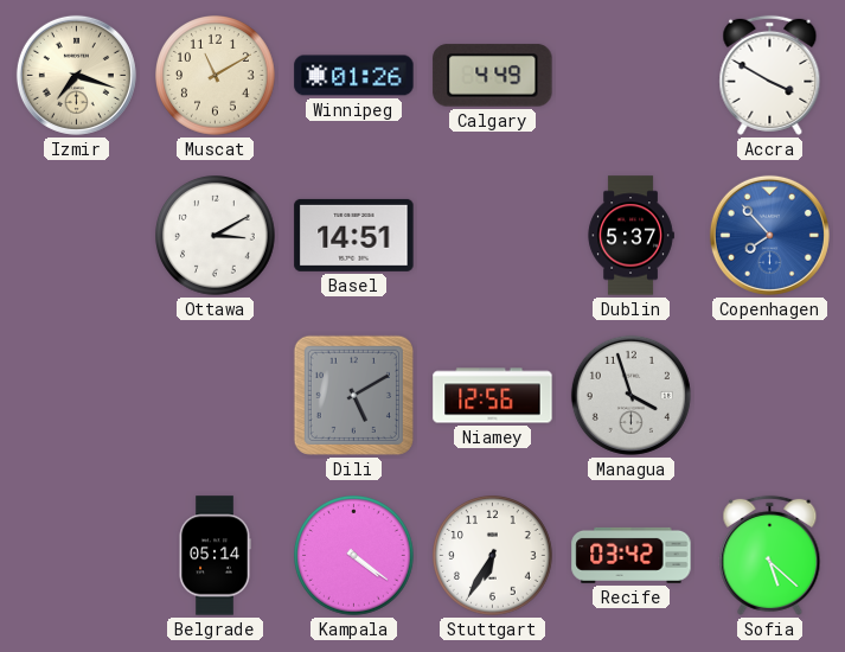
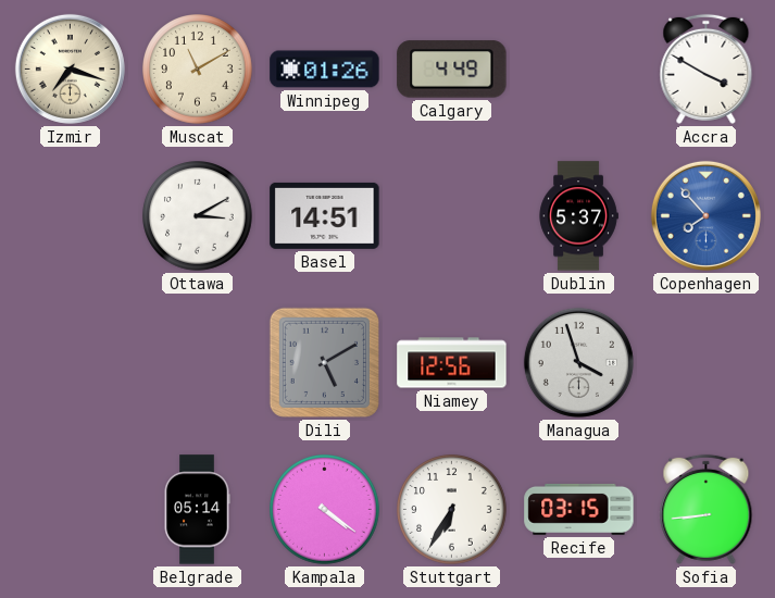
Recife: 03:42 -> 03:15 (579, 509)
Sofia: 5:22 -> 8:44 (707, 509)
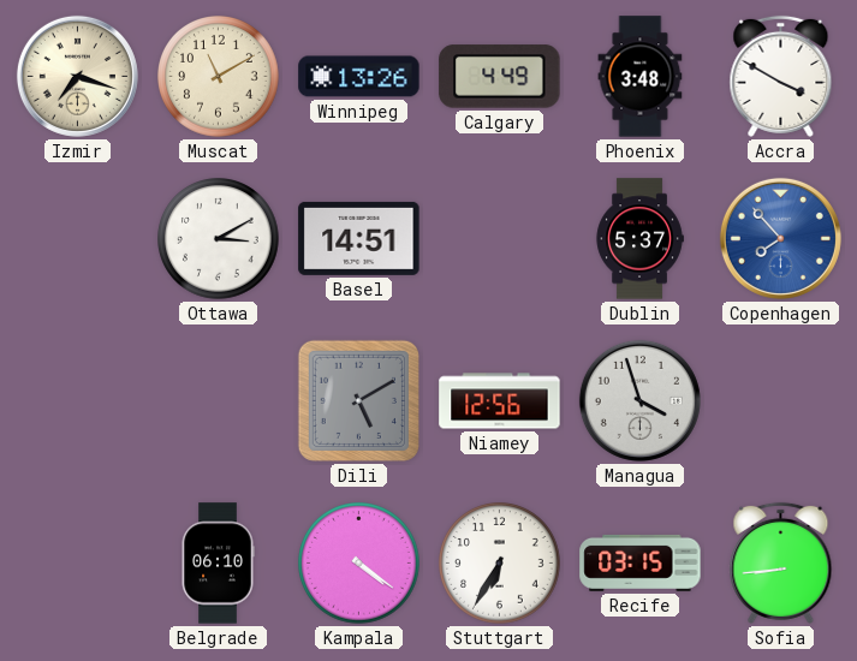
Winnipeg: 01:26 -> 13:26 (359, 77)
Phoenix: none -> 3:48 (641, 77)
Belgrade: 05:14 -> 06:10 (218, 564)
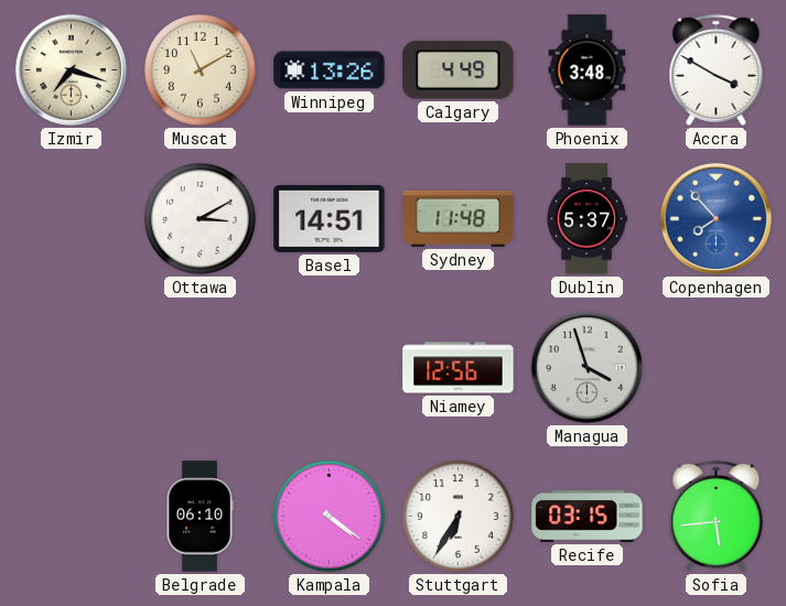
Sydney: none -> 11:48 (459, 218)
Dili: 5:10 -> none (358, 400)
Sofia: 8:44 -> 5:44 (717, 516)
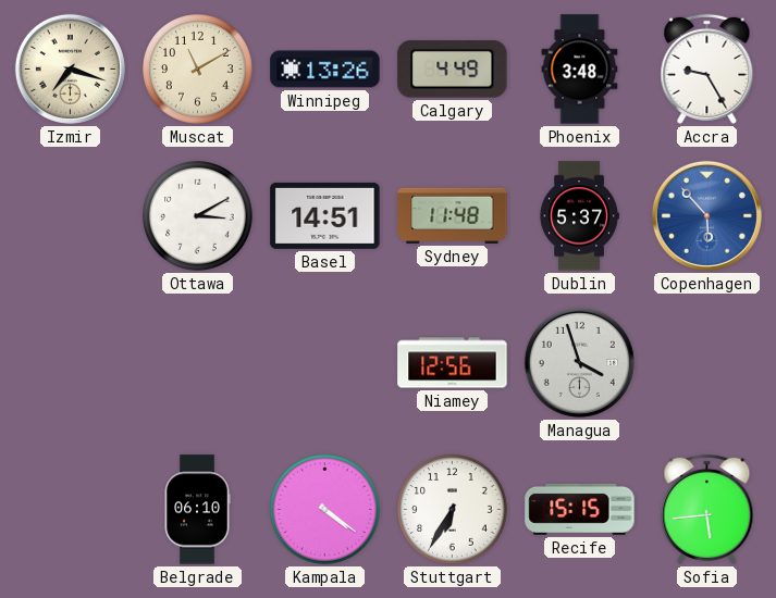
Accra: 3:50 -> 9:25 (707, 68)
Copenhagen: 7:53 -> 5:53 (706, 215)
Recife: 03:15 -> 15:15 (580, 509)
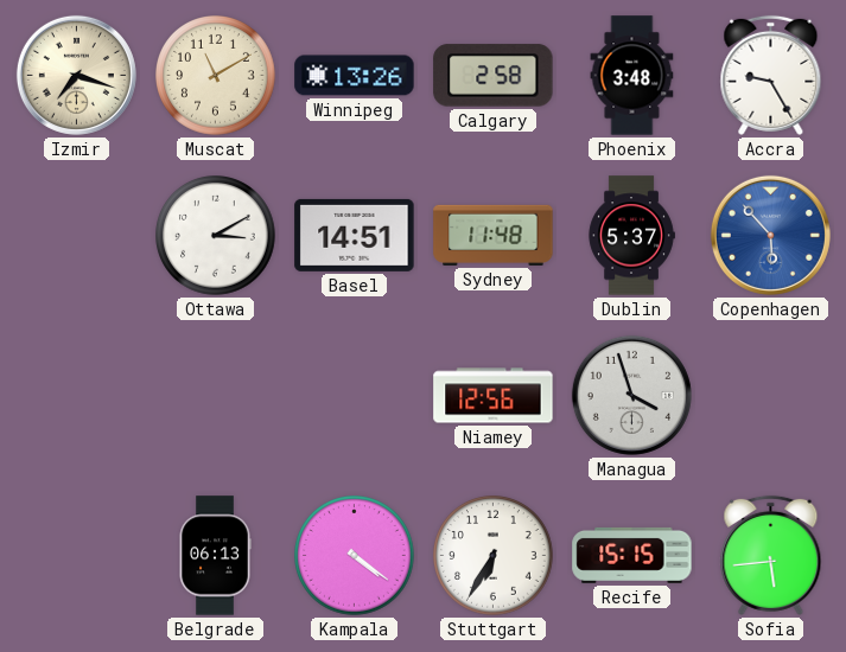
Calgary: 4:49 -> 2:58 (494, 76)
Belgrade: 06:10 -> 06:13 (215, 556)
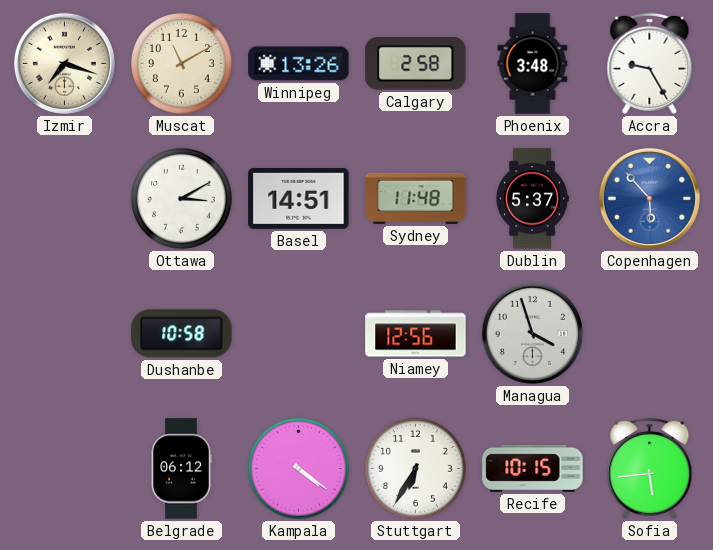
Dushanbe: none -> 10:58 (182, 334)
Belgrade: 06:13 -> 06:12 (181, 469)
Recife: 15:15 -> 10:15 (533, 468)
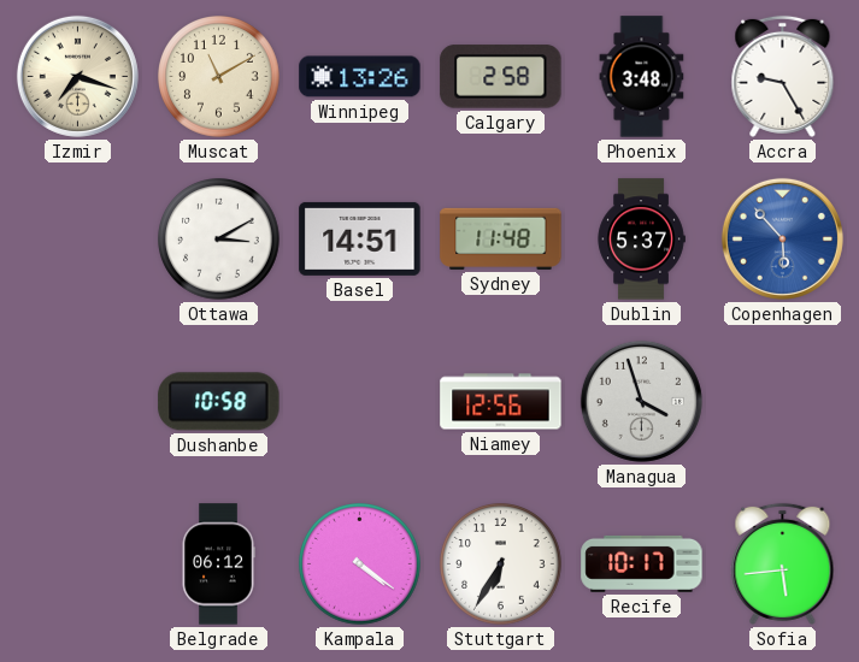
Recife: 10:15 -> 10:17 (642, 563)
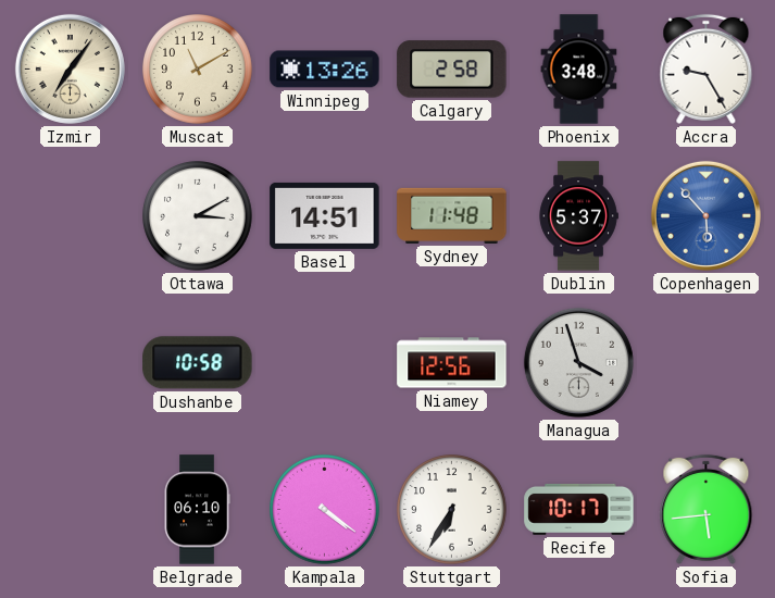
Izmir: 7:18 -> 7:06 (70, 68)
Belgrade: 06:12 -> 06:10 (197, 510)
